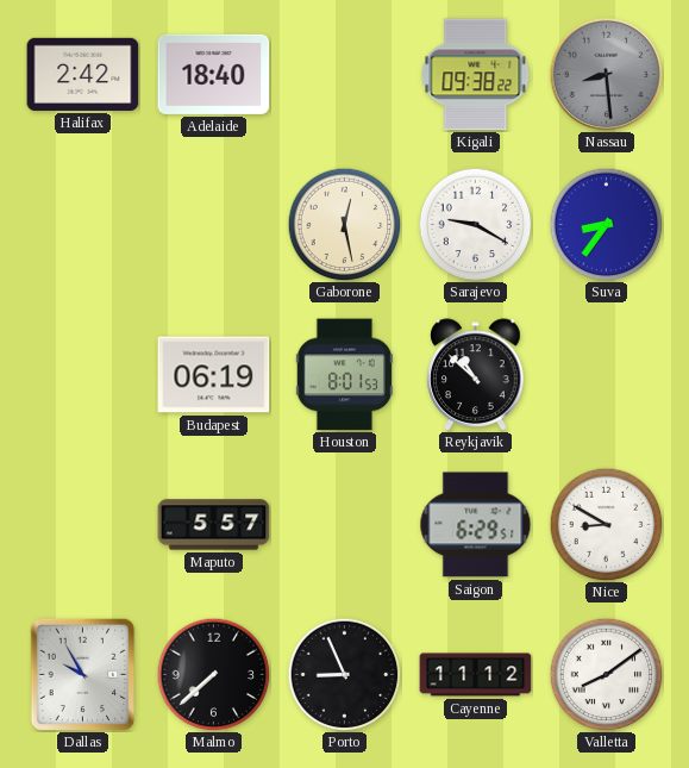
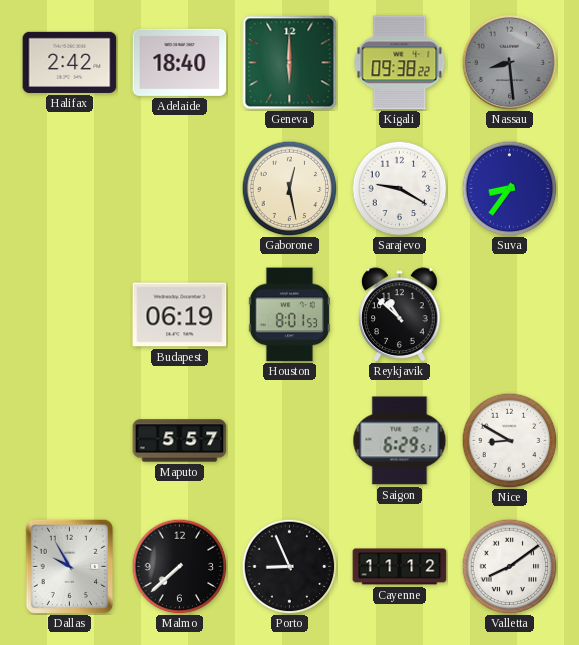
Geneva: none -> 6:00 (290, 63)
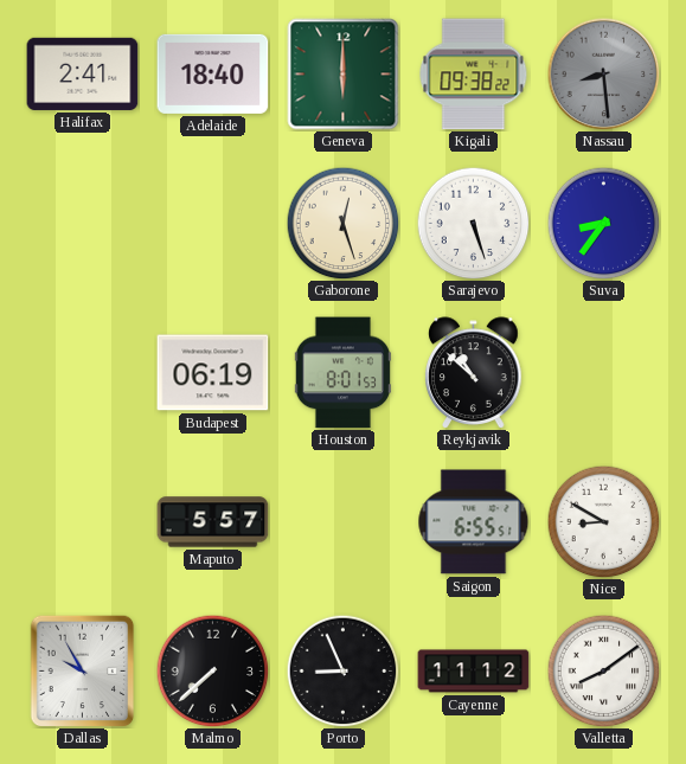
Halifax: 2:42 -> 2:41 (83, 73)
Gaborone: 12:28 -> 12:27 (342, 223)
Sarajevo: 9:20 -> 5:27 (473, 223)
Saigon: 6:29 -> 6:55 (474, 522)
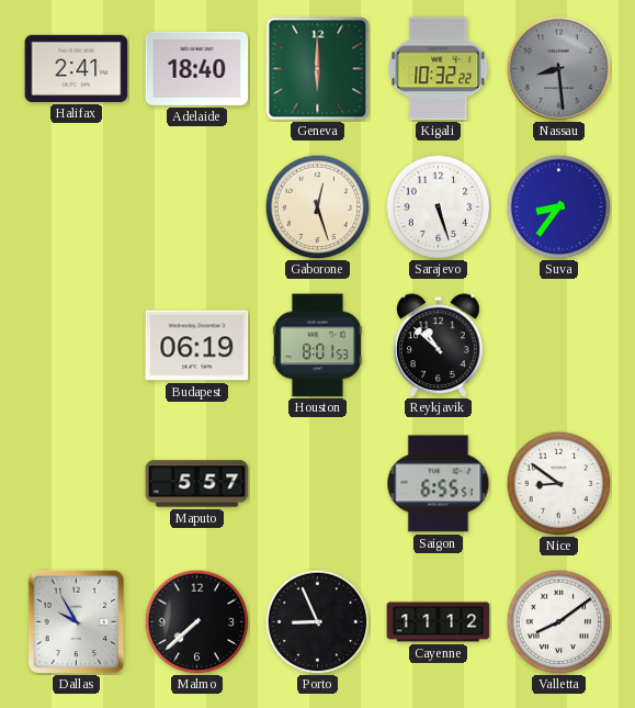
Kigali: 09:38 -> 10:32 (439, 69)
Nice: 8:50 -> 8:51 (558, 483)
